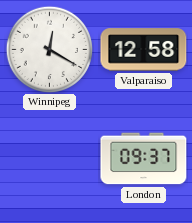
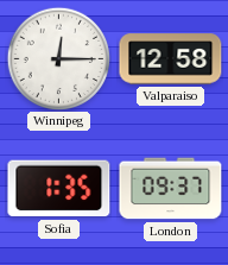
Winnipeg: 12:20 -> 12:15 (58, 58)
Sofia: none -> 1:35 (59, 189)
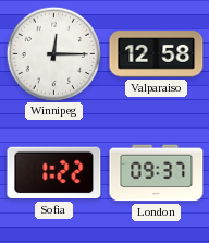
Sofia: 1:35 -> 1:22 (54, 173)
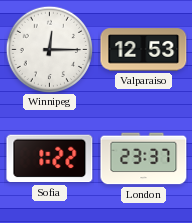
Valparaiso: 12:58 -> 12:53 (144, 50)
London: 09:37 -> 23:37 (144, 159)
